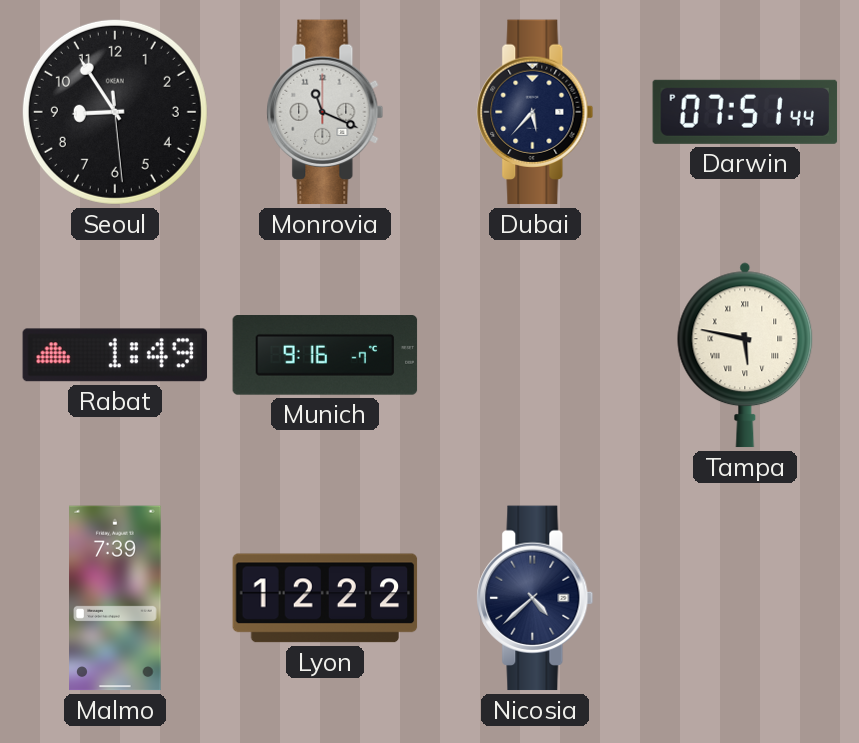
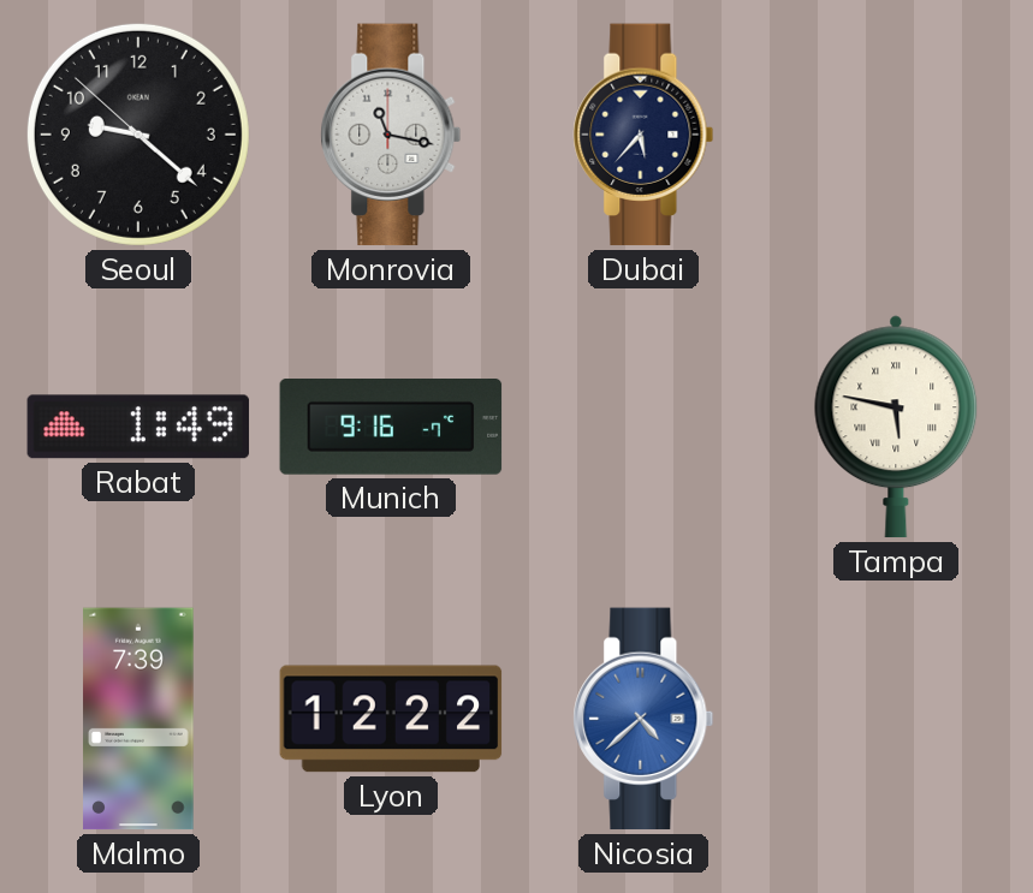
Seoul: 8:54 -> 9:21 (138, 135)
Monrovia: 11:19 -> 11:17 (391, 135)
Darwin: 07:51 -> none (745, 112)
Nicosia dial: navy -> blue (643, 719)
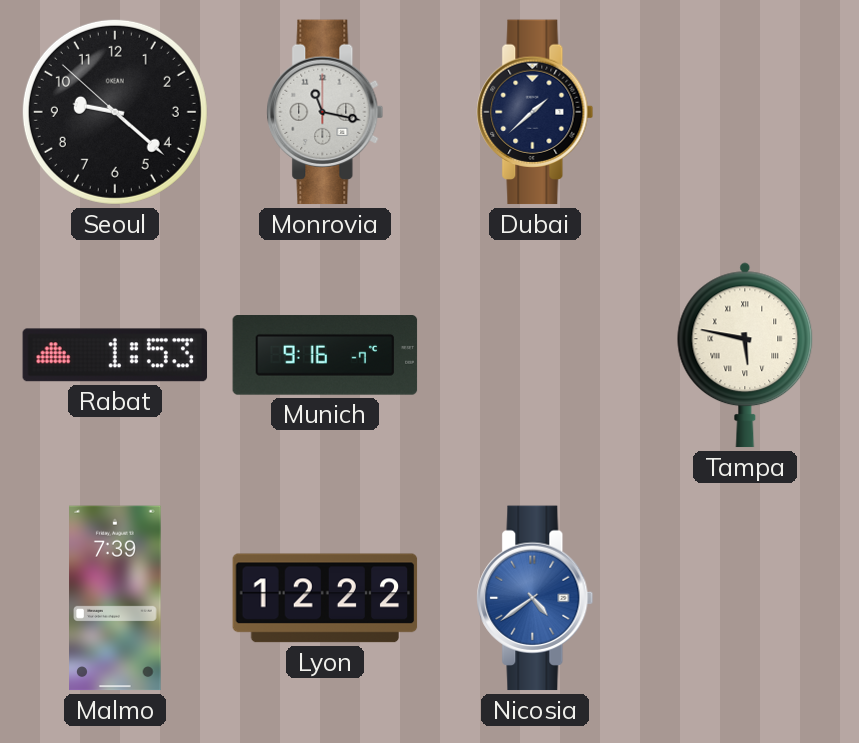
Dubai: 5:37 -> 1:38 (535, 112)
Rabat: 1:49 -> 1:53 (115, 355)
Nicosia: 4:38 -> 4:39 (535, 598)
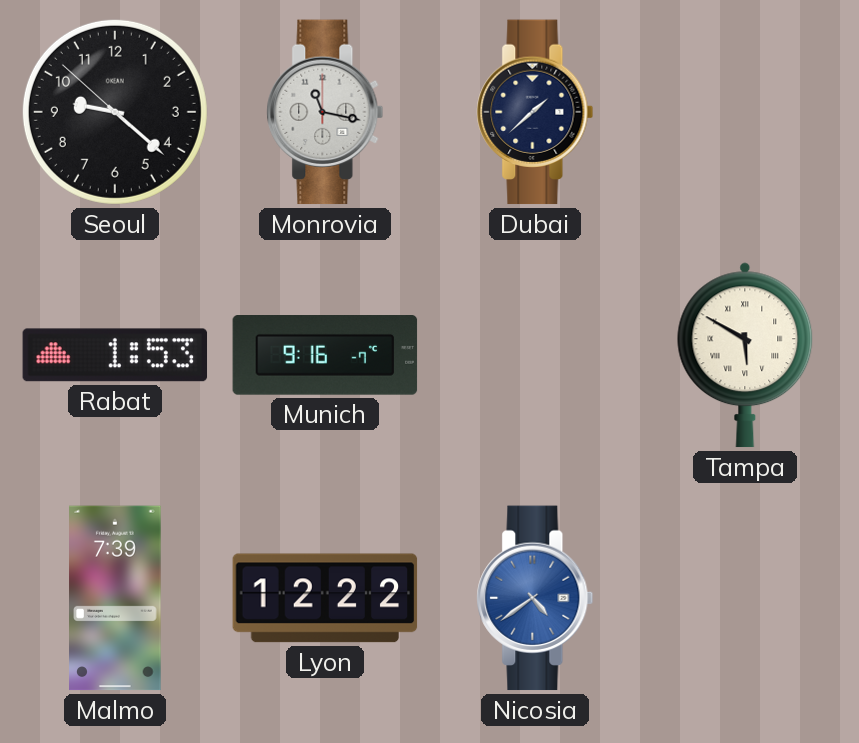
Tampa: 5:47 -> 5:50 (745, 355)
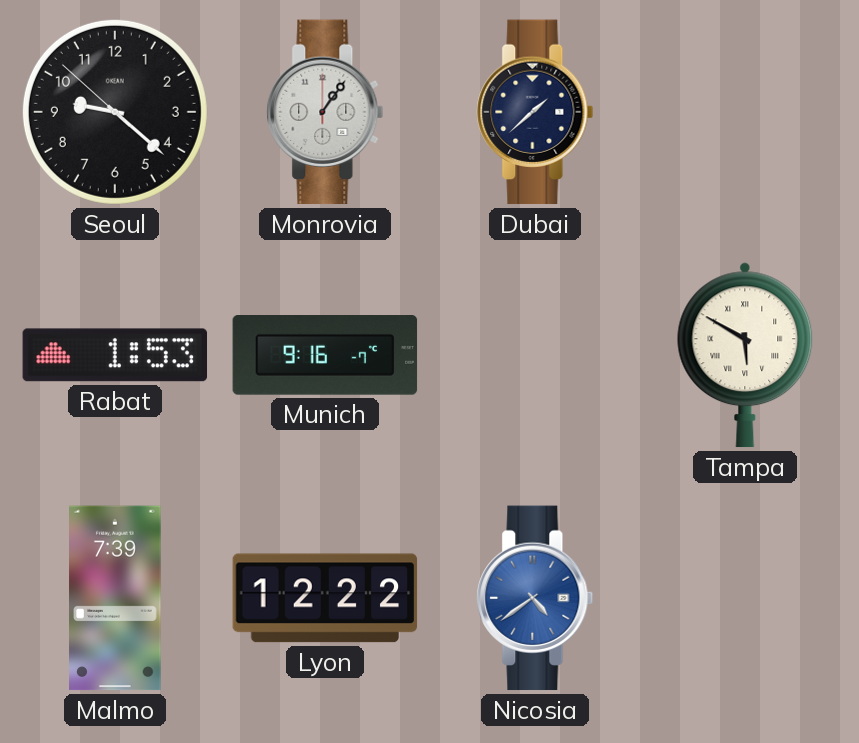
Monrovia: 11:17 -> 1:06 (325, 112)
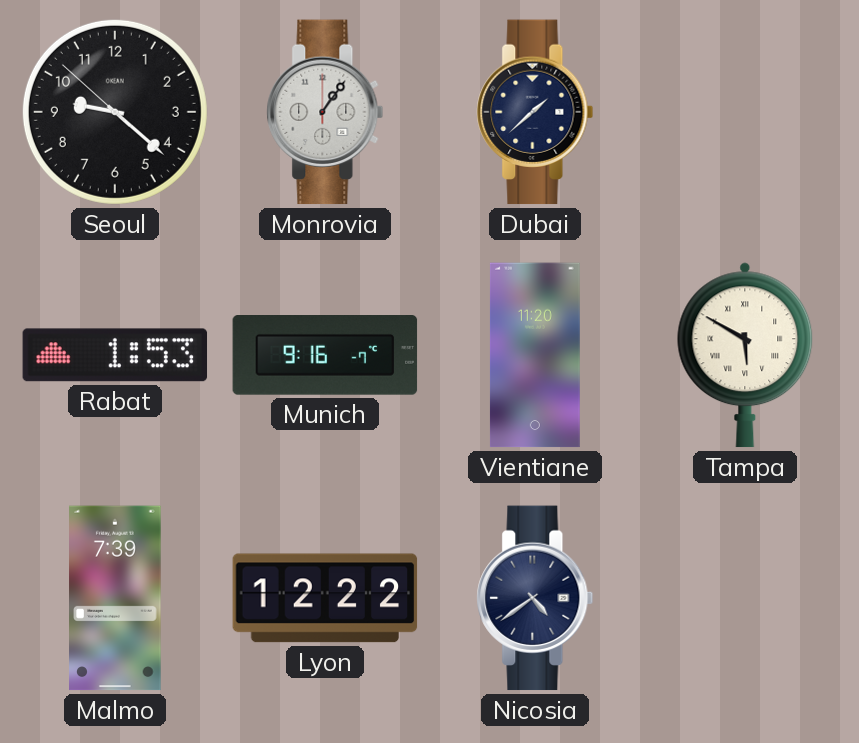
Vientiane: none -> 11:20 (535, 355)
Nicosia dial: blue -> navy (535, 598)
